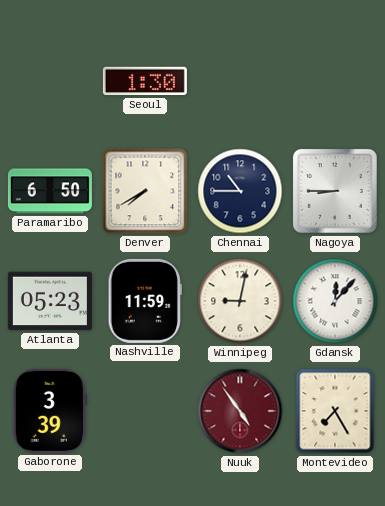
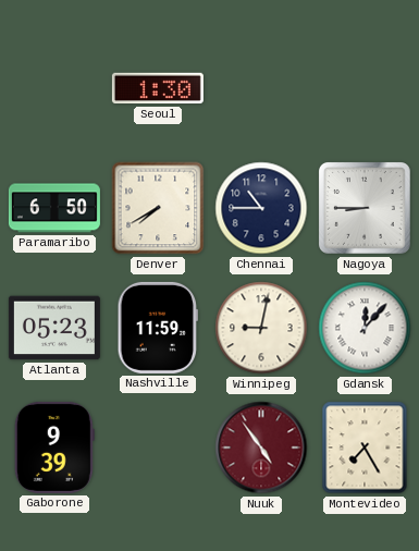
Gaborone: 3:39 -> 9:39 (54, 448)
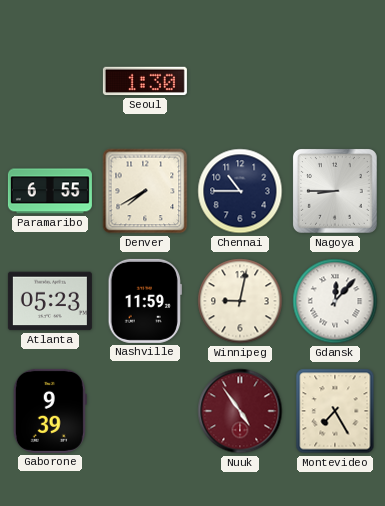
Paramaribo: 6:50 -> 6:55 (50, 191)
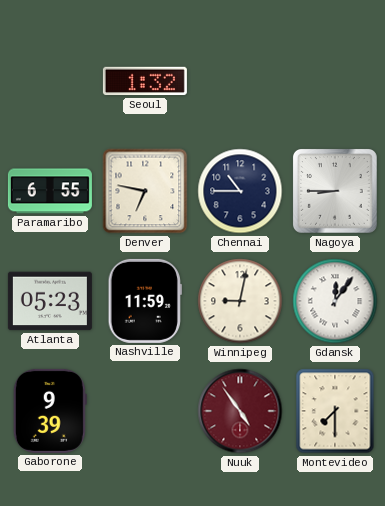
Seoul: 1:30 -> 1:32 (145, 81)
Denver: 7:40 -> 6:47 (145, 191)
Gdansk: 12:07 -> 12:06 (335, 301)
Montevideo: 7:25 -> 7:30 (335, 411)
